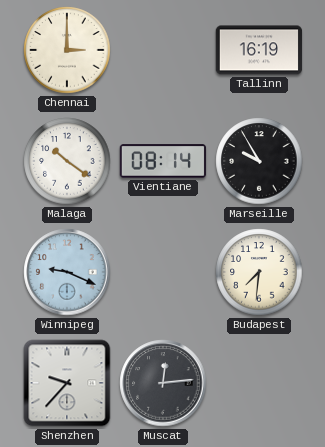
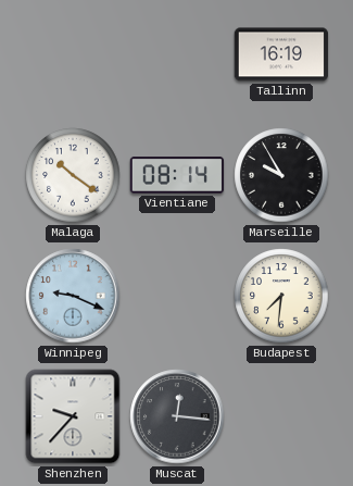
Chennai: 3:00 -> none (67, 50)
Muscat: 12:14 -> 12:16 (177, 416)
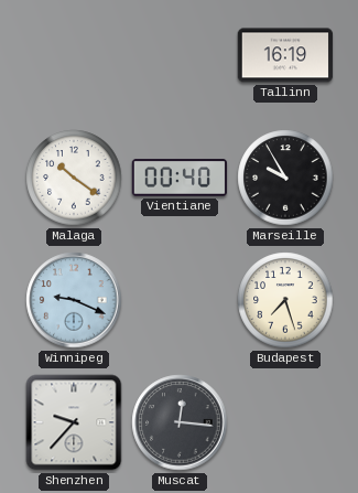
Vientiane: 08:14 -> 00:40 (180, 178)
Budapest: 7:31 -> 7:27 (285, 300)
